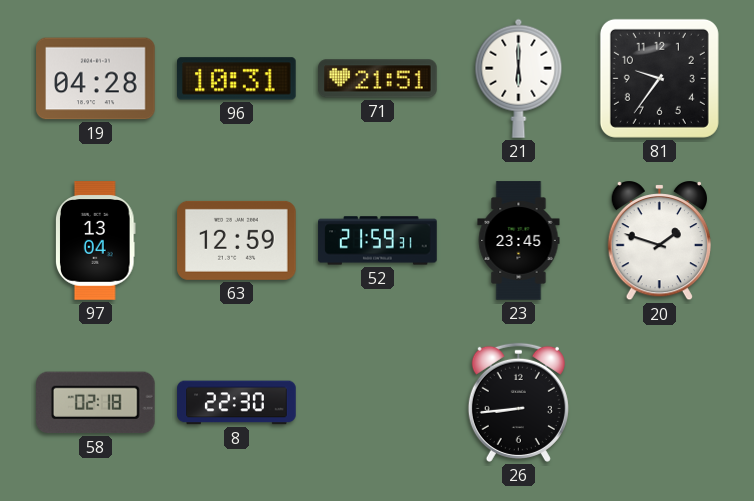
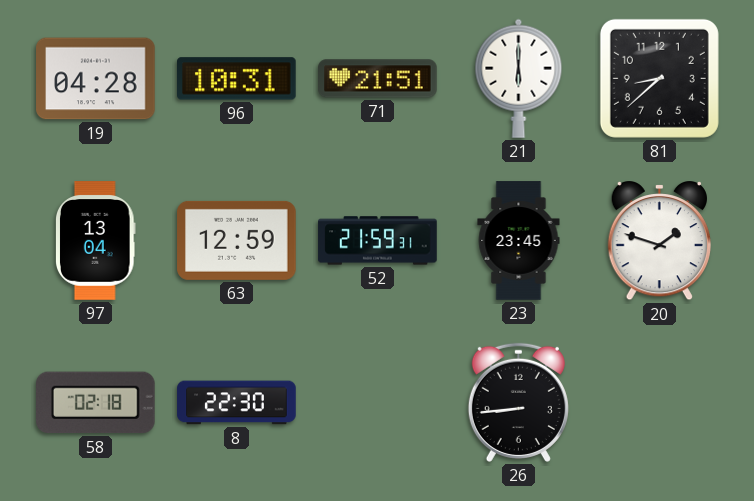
81: 9:36 -> 8:38 (659, 78)
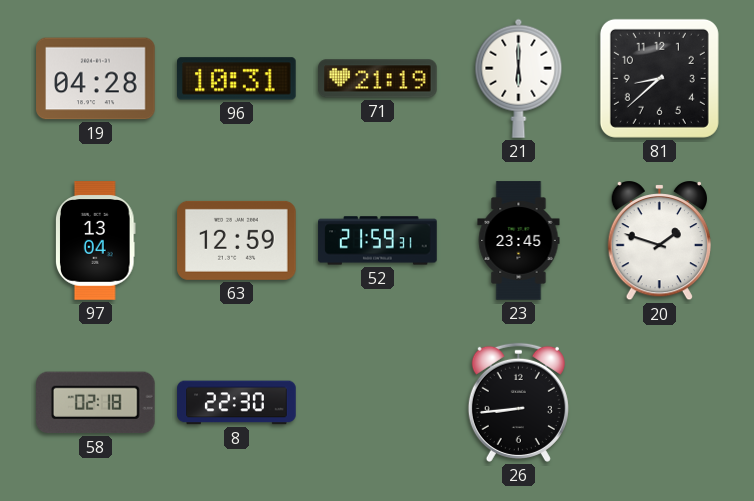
71: 21:51 -> 21:19 (378, 79)
